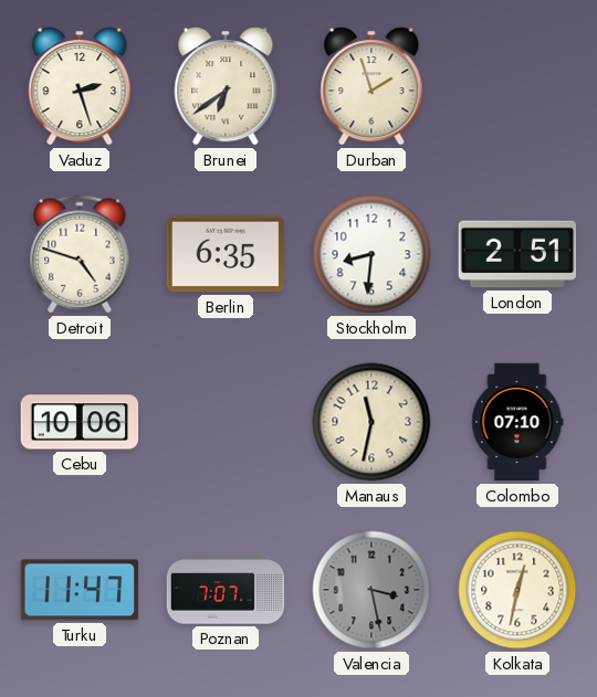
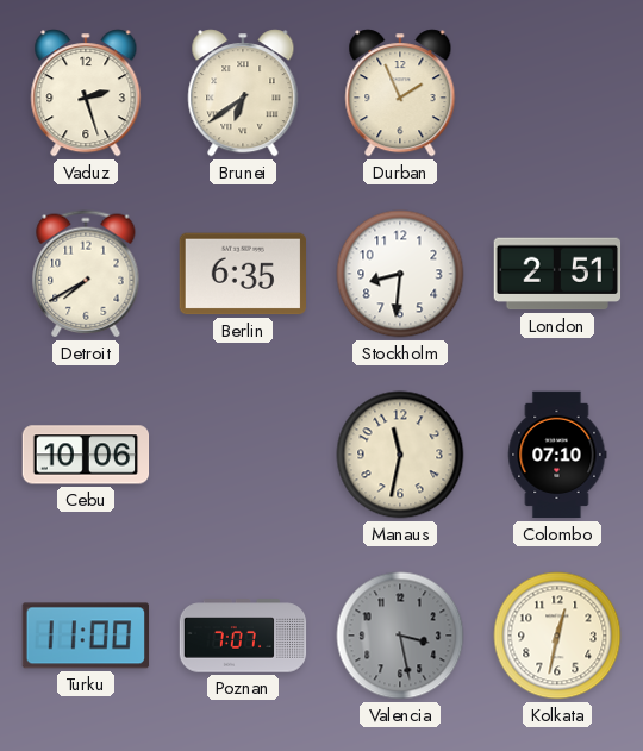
Durban: 1:57 -> 1:56 (400, 93)
Detroit: 4:48 -> 7:40 (86, 274)
Turku: 11:47 -> 11:00 (85, 636)
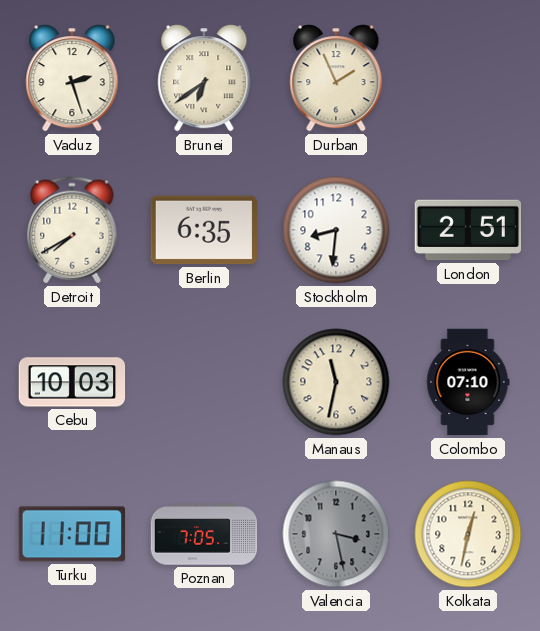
Cebu: 10:06 -> 10:03 (72, 382)
Poznan: 7:07 -> 7:05 (204, 534)
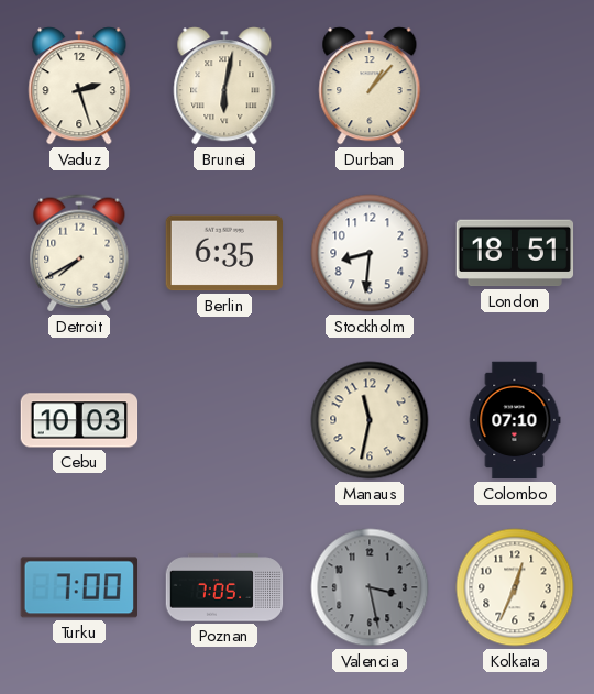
Brunei: 6:39 -> 6:02 (224, 86)
Durban: 1:56 -> 1:07 (370, 86)
London: 2:51 -> 18:51 (515, 253)
Turku: 11:00 -> 7:00 (78, 587)
Kolkata: 12:32 -> 12:34 (515, 587)
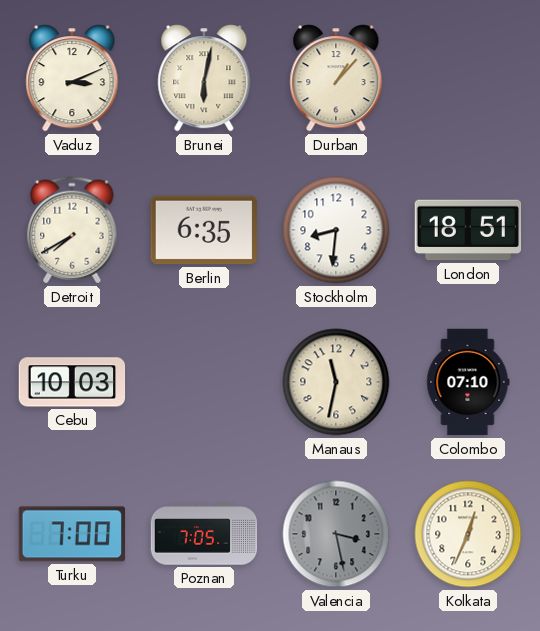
Vaduz: 2:27 -> 3:11 (72, 78)
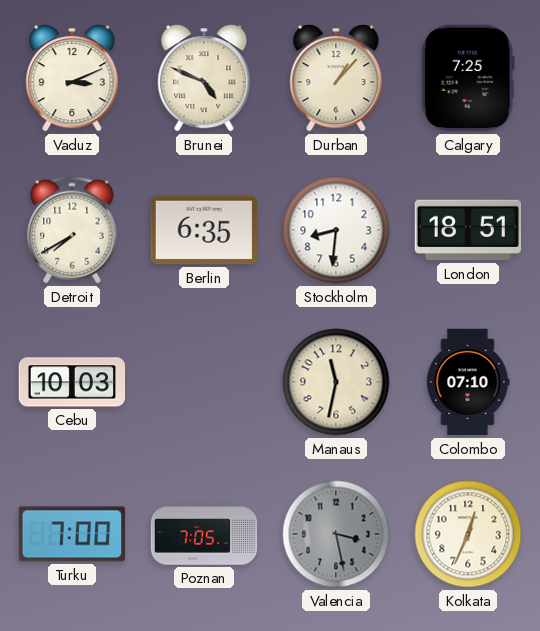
Brunei: 6:02 -> 4:49 (204, 78)
Calgary: none -> 7:25 (468, 78)
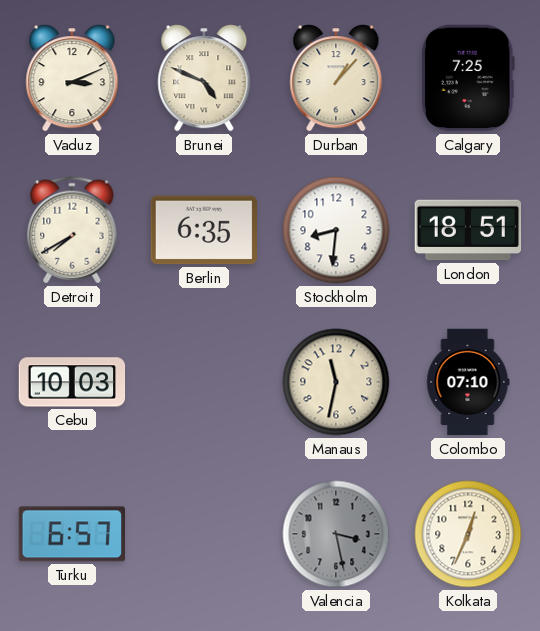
Turku: 7:00 -> 6:57 (71, 534)
Poznan: 7:05 -> none (204, 534)
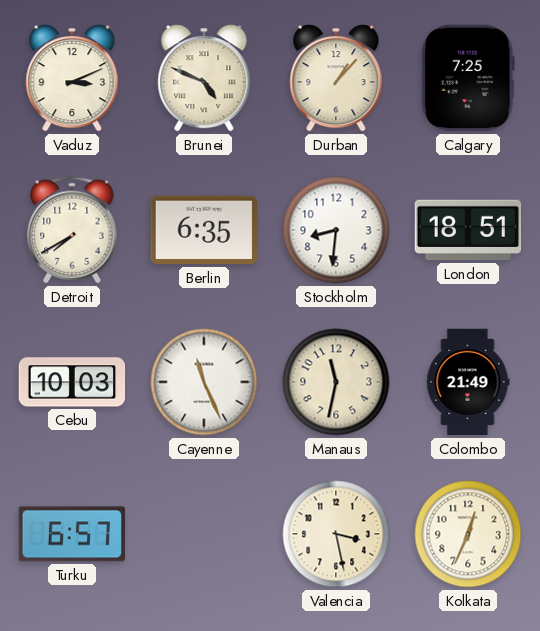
Cayenne: none -> 11:26 (204, 382)
Colombo: 07:10 -> 21:49 (468, 382)
Valencia dial: grey -> cream (336, 534)
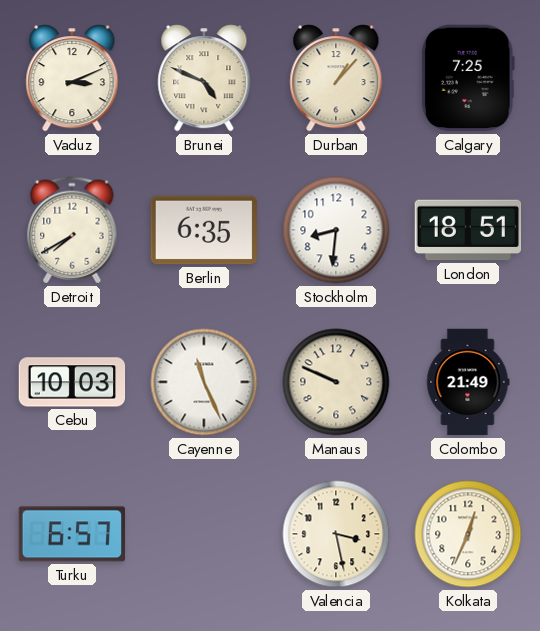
Manaus: 11:32 -> 9:49 (336, 382)
